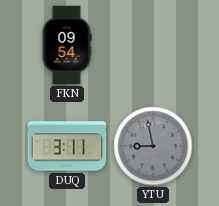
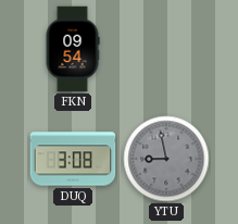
DUQ: 3:11 -> 3:08 (73, 159)
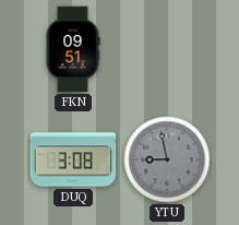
FKN: 09:54 -> 09:51 (73, 49)
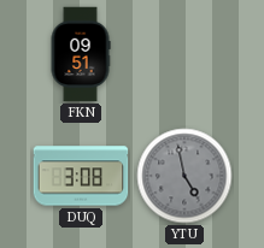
YTU: 8:58 -> 4:58 (184, 176)
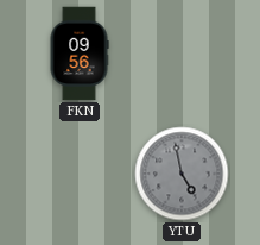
FKN: 09:51 -> 09:56 (80, 54)
DUQ: 3:08 -> none (81, 176)
